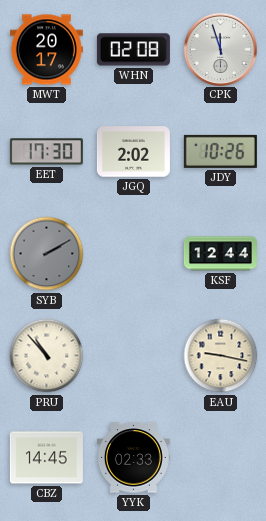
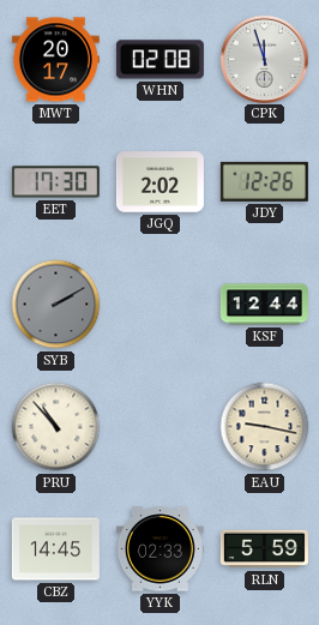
JDY: 10:26 -> 12:26 (264, 181)
RLN: none -> 5:59 (264, 549)
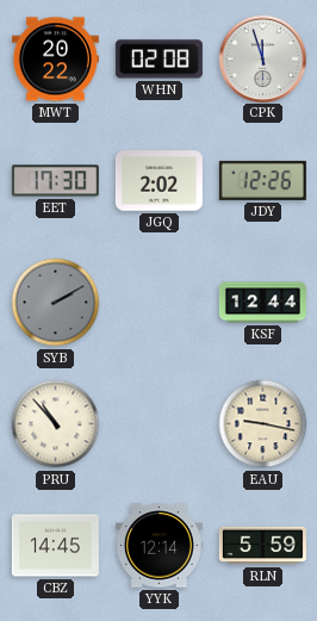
MWT: 20:17 -> 20:22 (55, 60)
YYK: 02:33 -> 12:14 (158, 546)
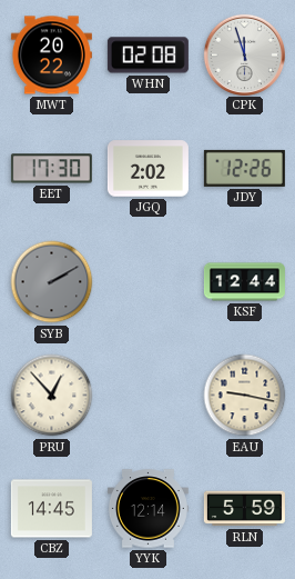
PRU: 10:53 -> 12:53 (52, 396)
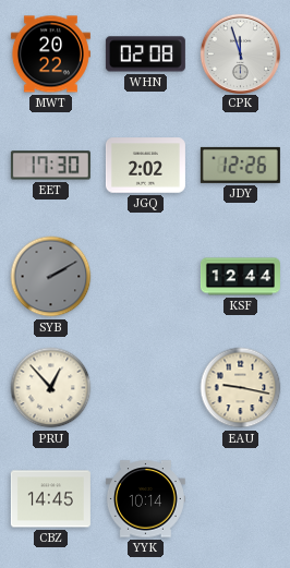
YYK: 12:14 -> 10:14 (145, 499)
RLN: 5:59 -> none (244, 509)
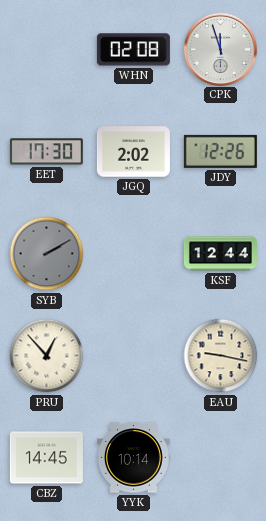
MWT: 20:22 -> none (50, 55)
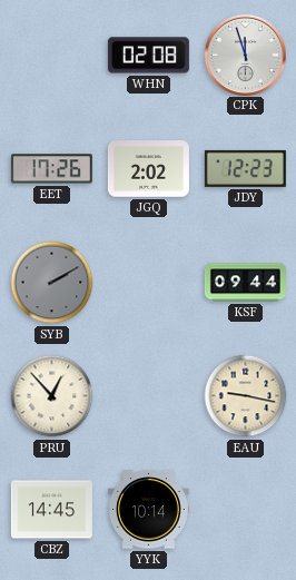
EET: 17:30 -> 17:26 (51, 169)
JDY: 12:26 -> 12:23 (245, 168)
KSF: 12:44 -> 09:44 (245, 283)
